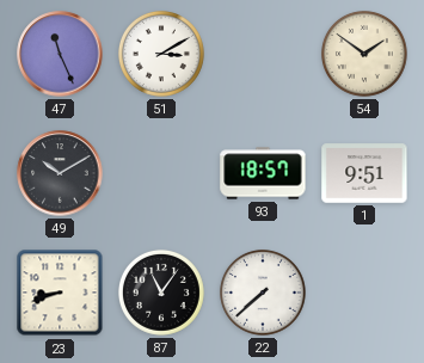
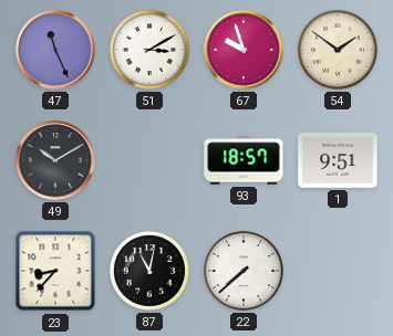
67: none -> 9:57 (244, 50)
23: 8:42 -> 8:37 (55, 271)
87: 11:06 -> 11:02 (149, 271)
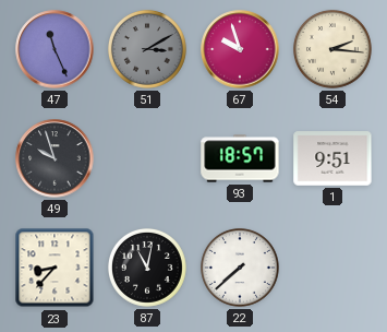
51 dial: white -> grey (147, 49)
54: 1:51 -> 2:16 (332, 49)
49: 10:10 -> 9:57 (55, 158)
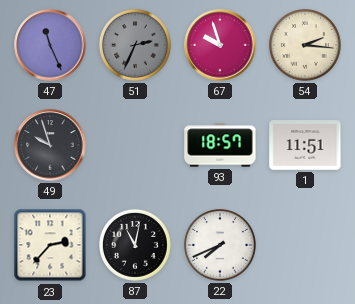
51: 3:10 -> 2:34 (135, 45)
1: 9:51 -> 11:51 (305, 145)
23: 8:37 -> 2:37 (50, 245)
22: 7:38 -> 7:41 (220, 245)
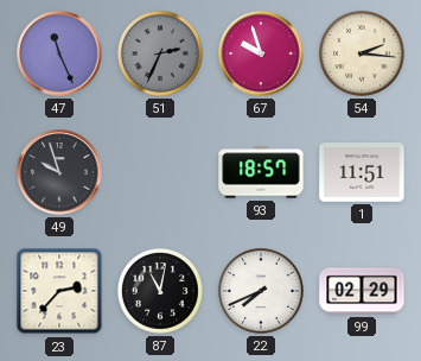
99: none -> 02:29 (362, 291)
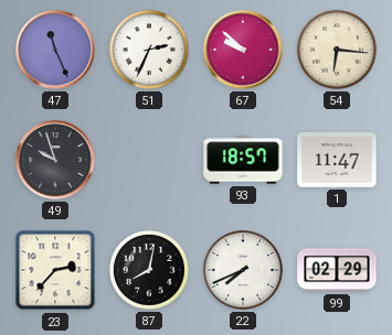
51 dial: grey -> white (149, 50)
67: 9:57 -> 9:52 (243, 50)
54: 2:16 -> 6:16 (337, 50)
1: 11:51 -> 11:47 (337, 160)
87: 11:02 -> 8:02 (149, 270)
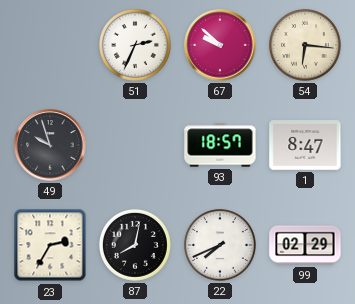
47: 11:26 -> none (55, 50)
1: 11:47 -> 8:47 (305, 145)
23: 2:37 -> 2:35 (50, 245)
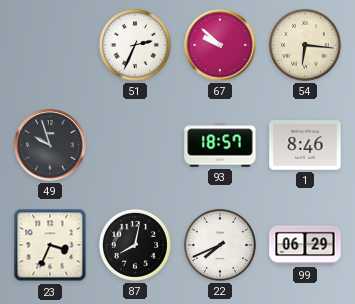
1: 8:47 -> 8:46 (305, 145)
23: 2:35 -> 3:34 (50, 245)
99: 02:29 -> 06:29 (305, 245)
